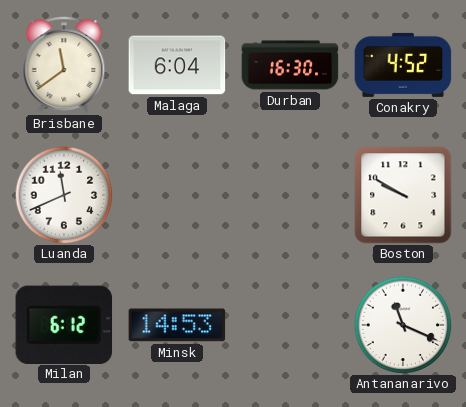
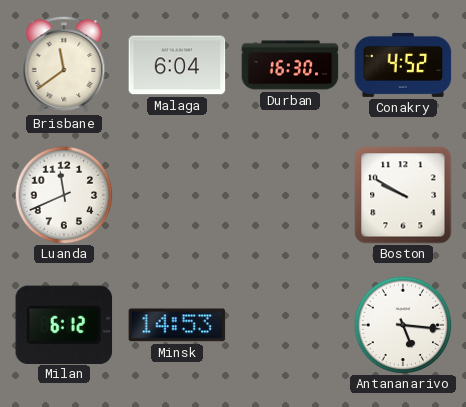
Antananarivo: 11:19 -> 5:16 (403, 325)
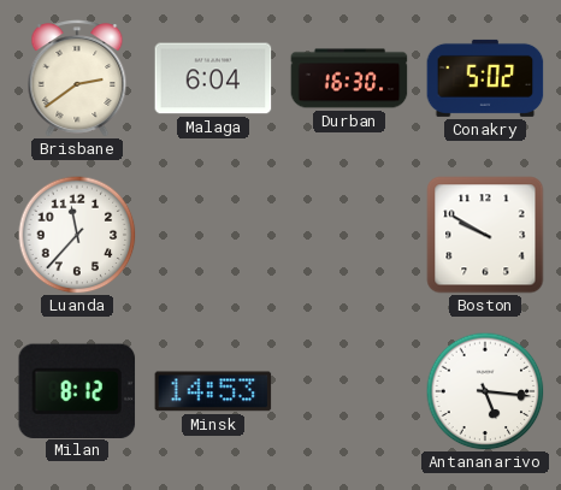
Brisbane: 11:39 -> 2:39 (77, 78)
Conakry: 4:52 -> 5:02 (485, 78)
Luanda: 11:41 -> 11:37 (77, 235)
Milan: 6:12 -> 8:12 (77, 390)
